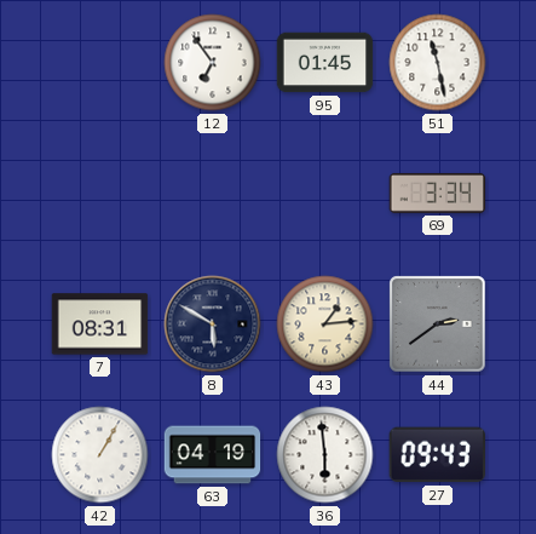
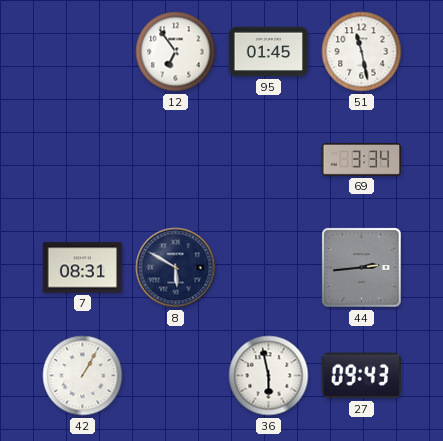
43: 1:14 -> none (325, 325)
44: 2:39 -> 2:44 (362, 268)
63: 04:19 -> none (213, 455)
36: 5:59 -> 5:58 (269, 376)
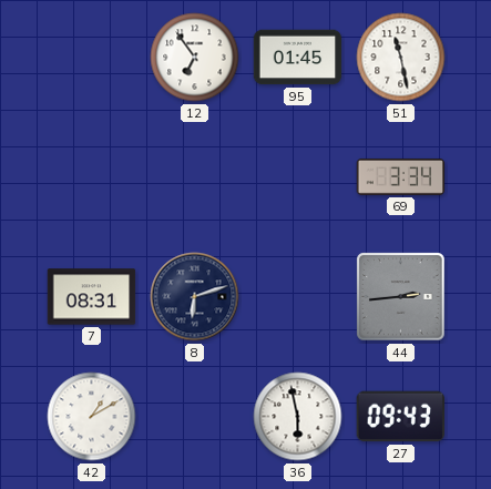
8: 5:50 -> 6:12 (195, 297)
42: 1:05 -> 1:10 (92, 417)
